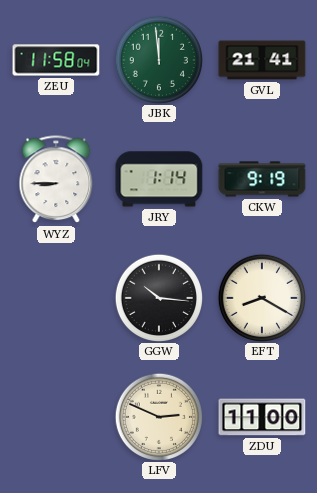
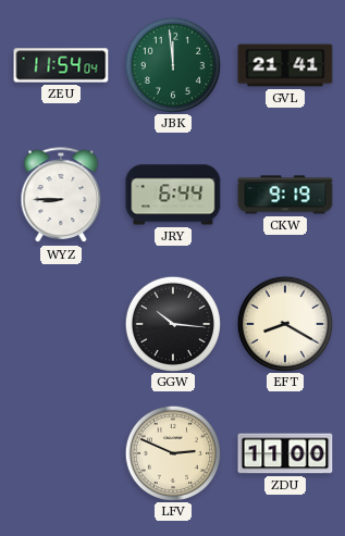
ZEU: 11:58 -> 11:54 (61, 65)
JRY: 1:14 -> 6:44 (173, 195)
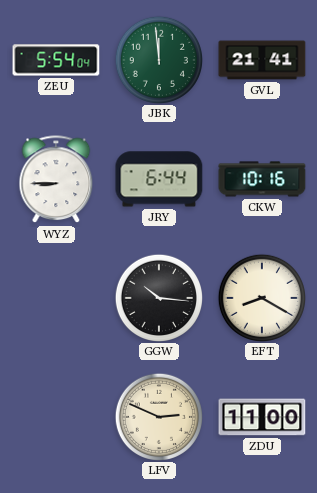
ZEU: 11:54 -> 5:54 (56, 60)
CKW: 9:19 -> 10:16 (262, 179)
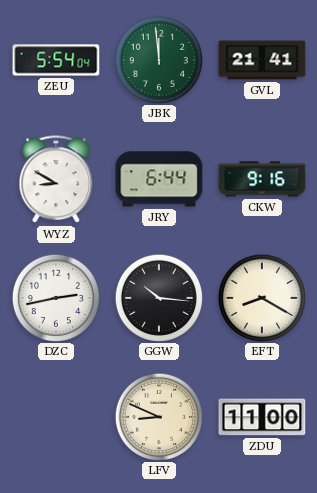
WYZ: 8:45 -> 8:50 (56, 180)
CKW: 10:16 -> 9:16 (262, 179)
DZC: none -> 2:43 (55, 297)
LFV: 2:49 -> 8:49 (158, 416)
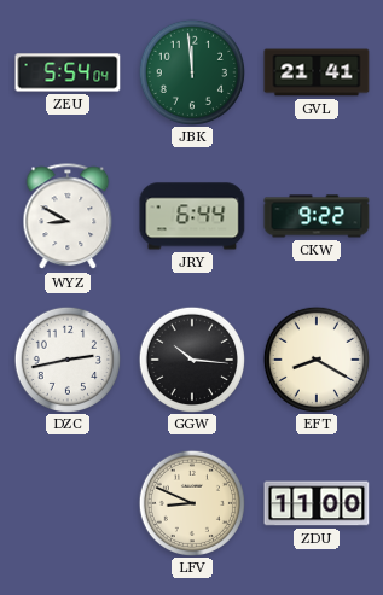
CKW: 9:16 -> 9:22 (317, 216)
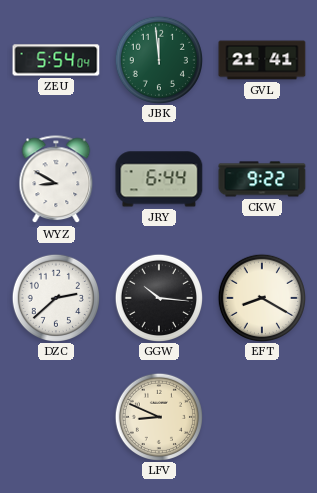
DZC: 2:43 -> 2:38 (55, 297)
ZDU: 11:00 -> none (317, 503)
